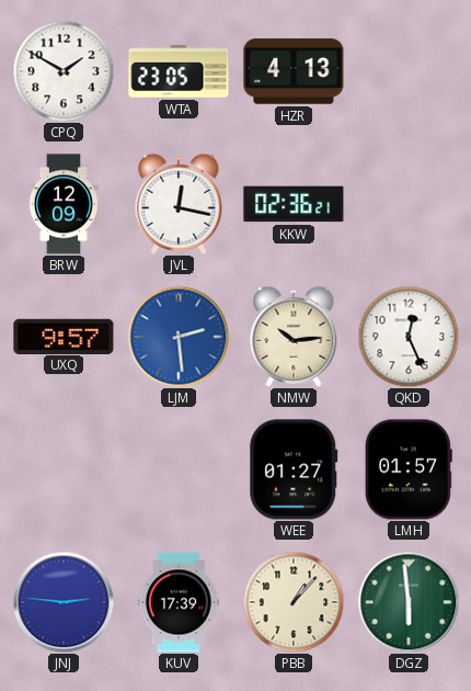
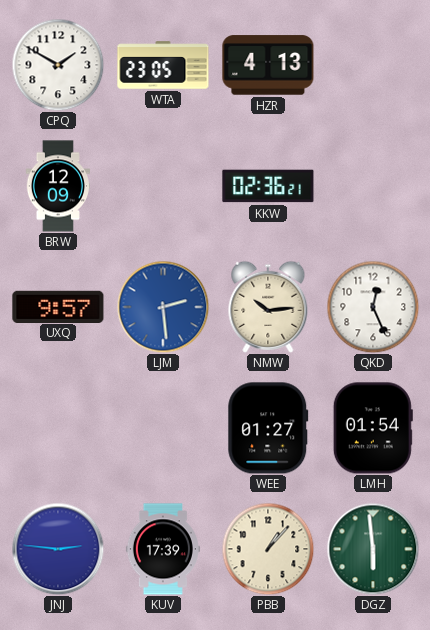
JVL: 12:17 -> none (179, 204)
LMH: 01:57 -> 01:54 (373, 428)
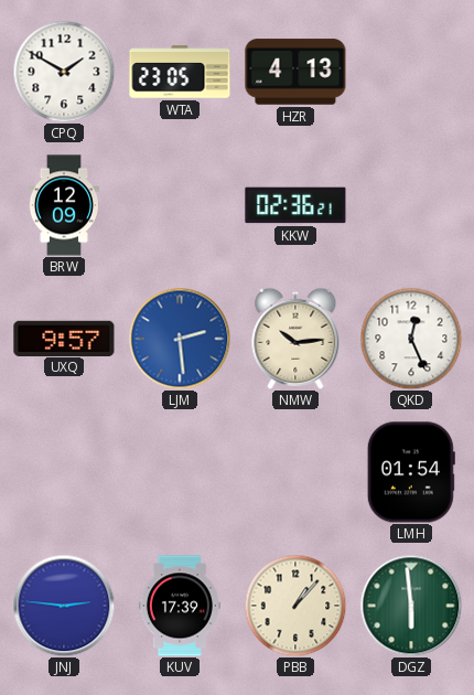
WEE: 01:27 -> none (268, 428)
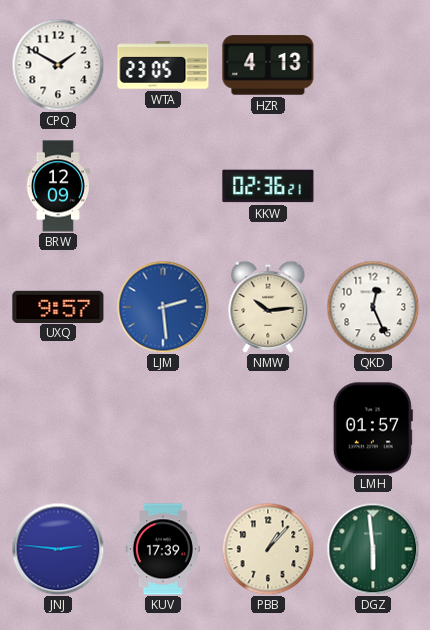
LMH: 01:54 -> 01:57 (373, 428)
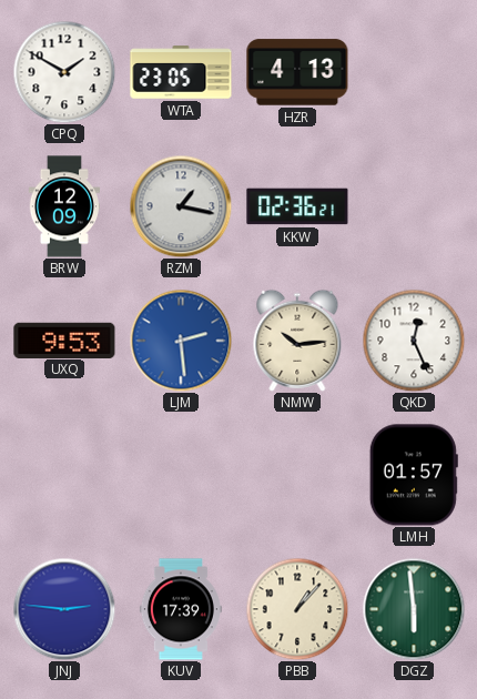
RZM: none -> 1:17 (181, 206)
UXQ: 9:57 -> 9:53 (64, 340)
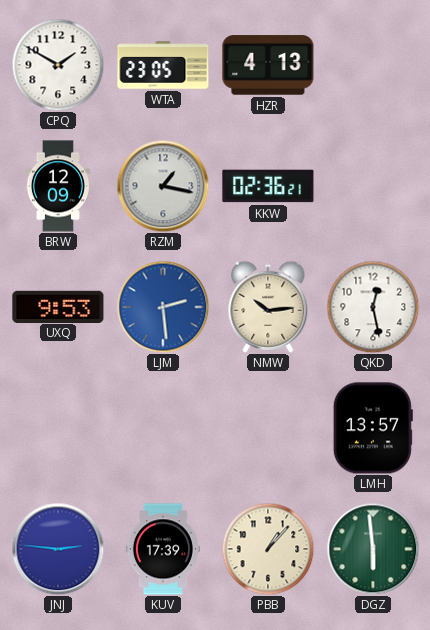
QKD: 12:26 -> 12:28 (373, 307)
LMH: 01:57 -> 13:57 (373, 428)
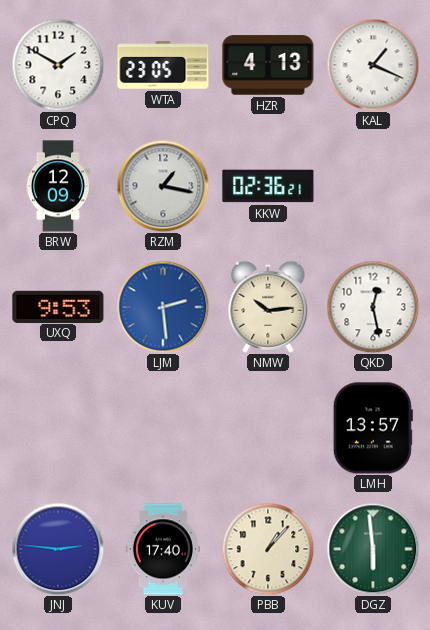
KAL: none -> 1:19 (373, 65)
KUV: 17:39 -> 17:40 (163, 549)
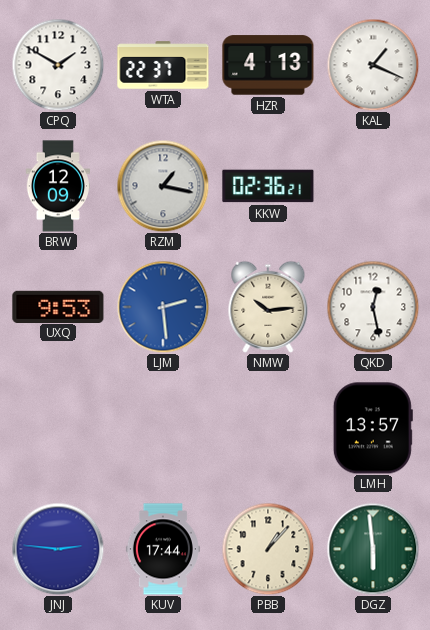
WTA: 23:05 -> 22:37 (163, 65)
KUV: 17:40 -> 17:44 (163, 549)
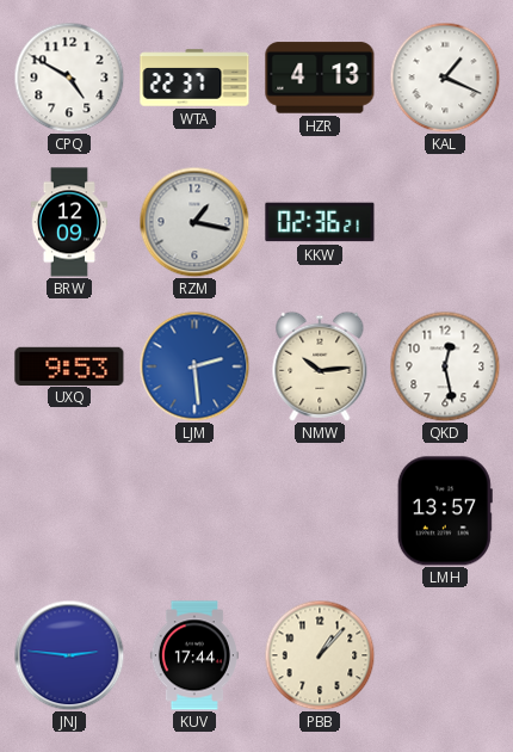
CPQ: 1:50 -> 4:50 (69, 78)
DGZ: 5:59 -> none (373, 549)
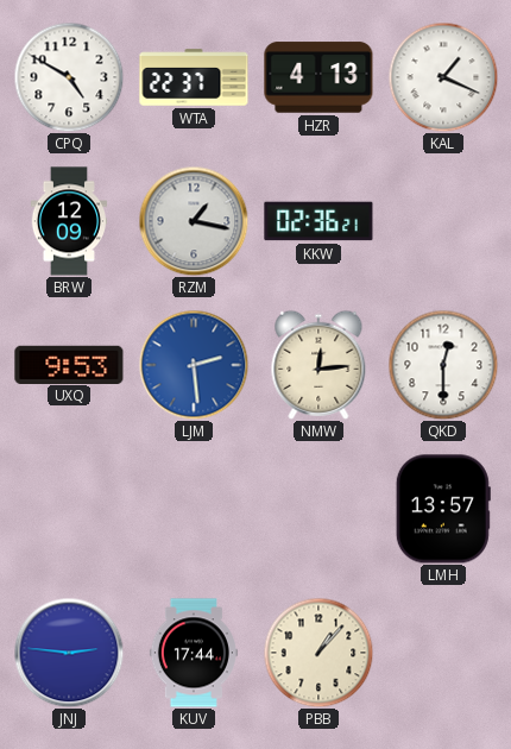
NMW: 10:14 -> 12:14 (318, 365)
QKD: 12:28 -> 12:30 (443, 365)
